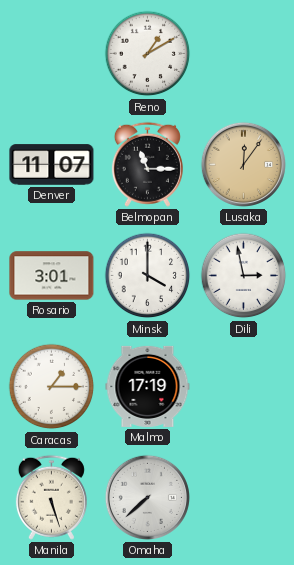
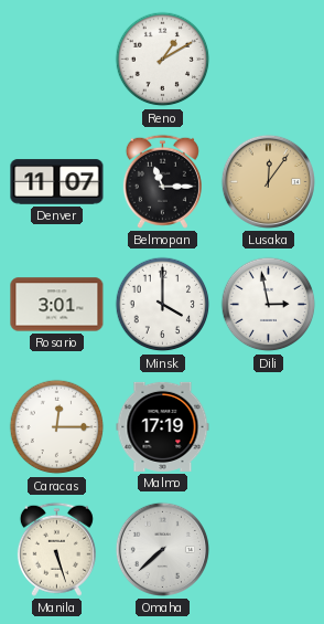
Caracas: 1:15 -> 12:15 (57, 427)
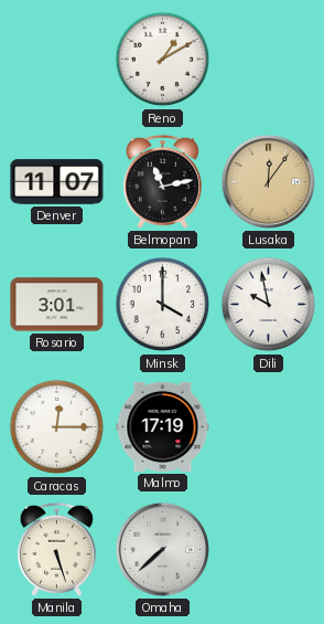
Belmopan: 11:15 -> 11:13 (162, 181)
Dili: 2:58 -> 9:58 (269, 305)
